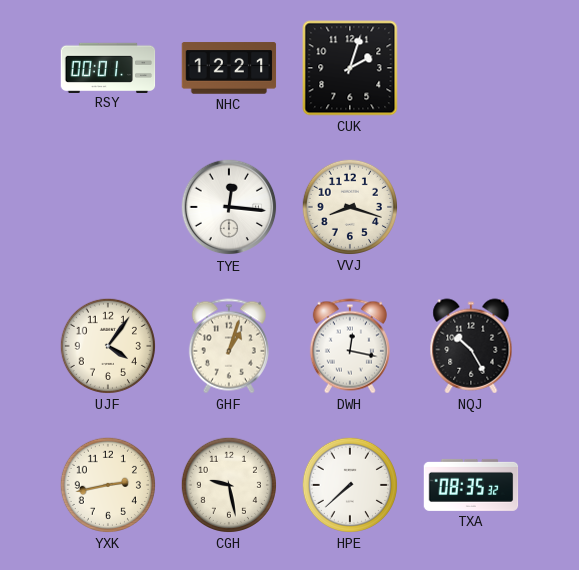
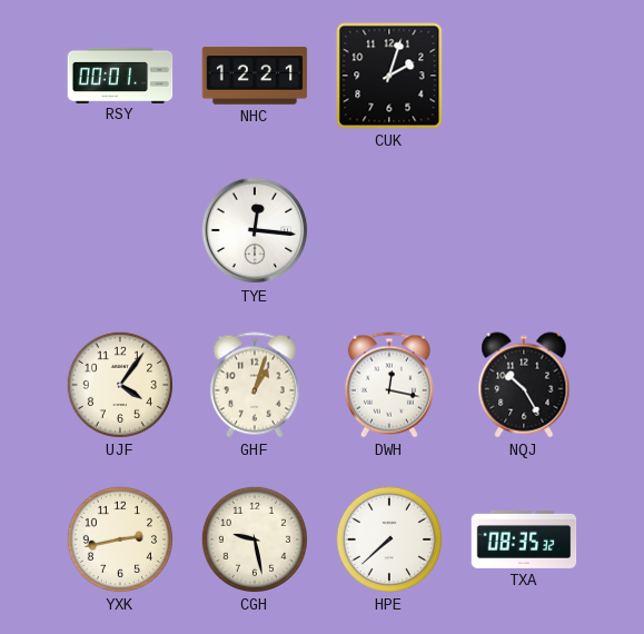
VVJ: 8:18 -> none (350, 207)
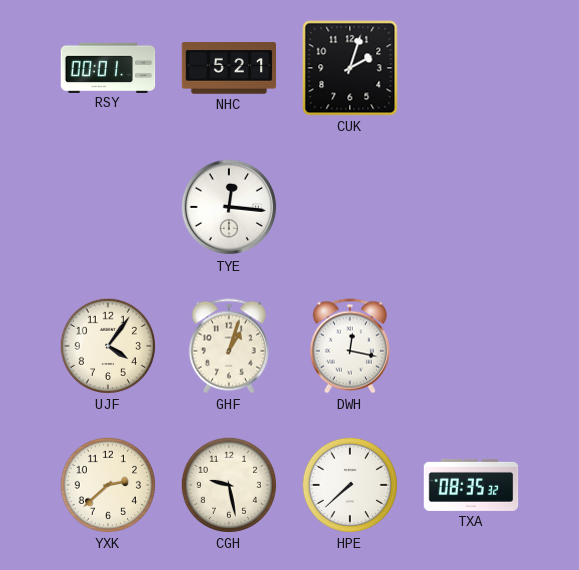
NHC: 12:21 -> 5:21 (229, 68)
NQJ: 10:25 -> none (524, 385)
YXK: 2:43 -> 2:38 (108, 485)
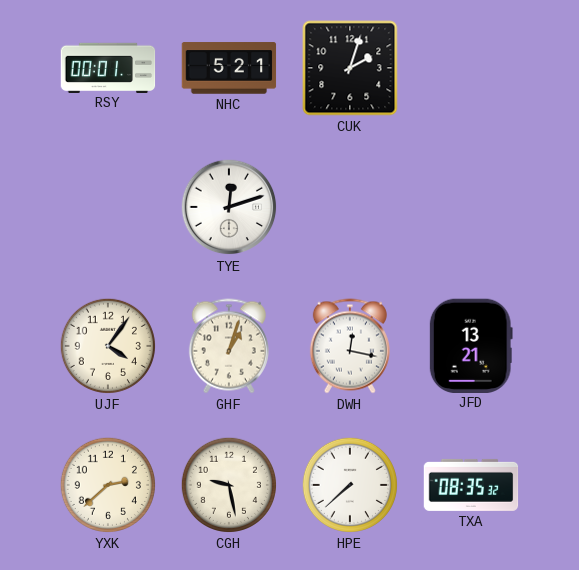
TYE: 12:16 -> 12:12 (229, 207)
JFD: none -> 13:21 (471, 345)
